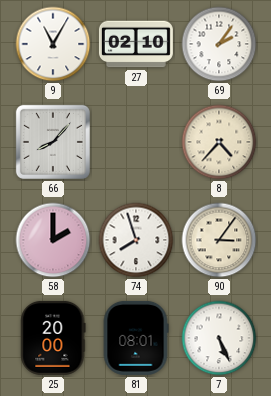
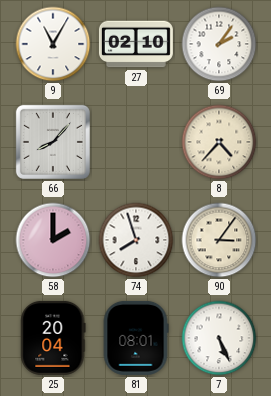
25: 20:00 -> 20:04 (53, 338)
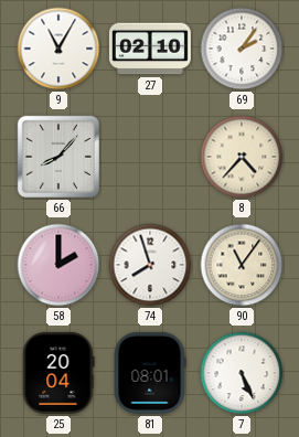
90: 3:06 -> 11:06 (242, 265)
